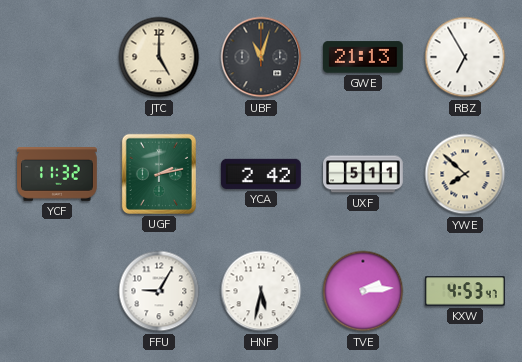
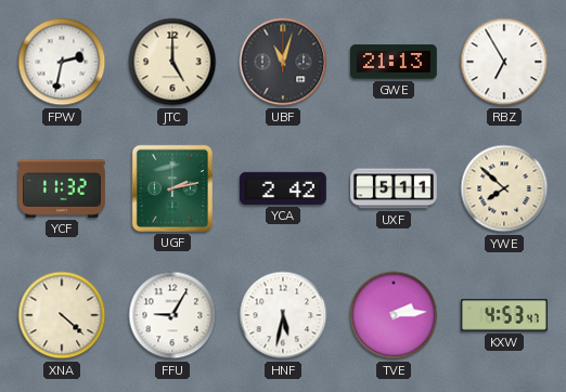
FPW: none -> 2:32 (62, 62)
XNA: none -> 4:22 (62, 315)
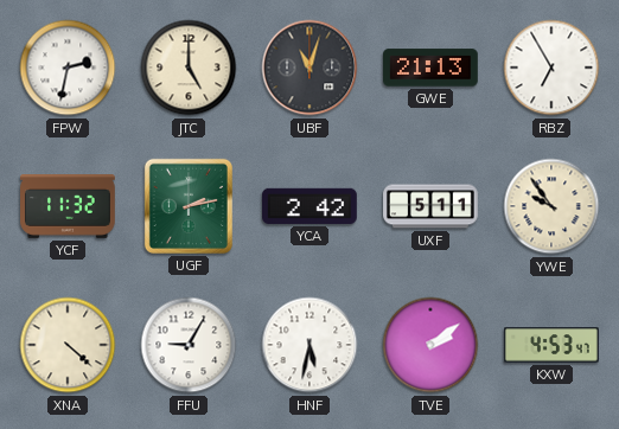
YWE: 7:52 -> 9:54 (551, 206)
TVE: 2:14 -> 2:09 (430, 345)
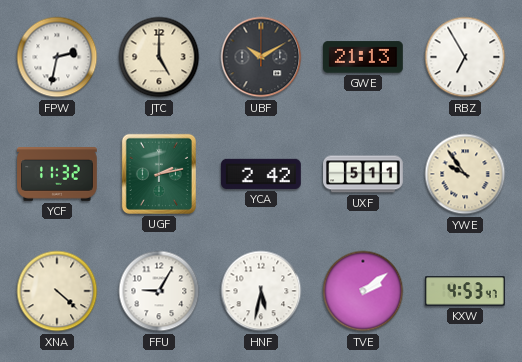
UBF: 11:03 -> 10:10 (261, 57)
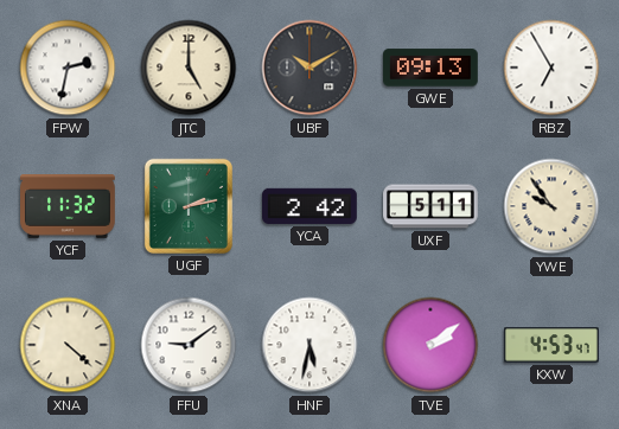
GWE: 21:13 -> 09:13 (432, 68)
FFU: 9:05 -> 9:09 (189, 345)
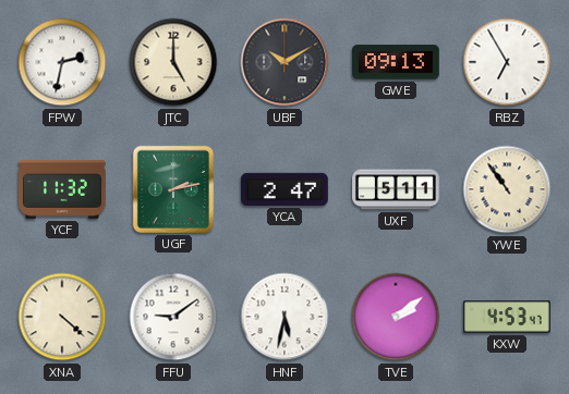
YCA: 2:42 -> 2:47 (286, 189)
YWE: 9:54 -> 10:54 (507, 189)
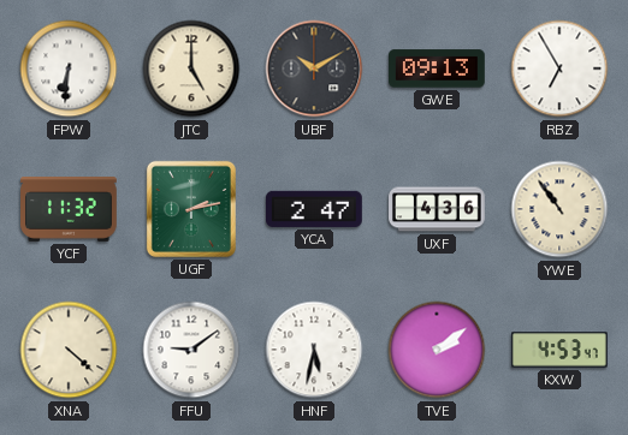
FPW: 2:32 -> 6:31 (69, 68)
UXF: 5:11 -> 4:36 (437, 209)
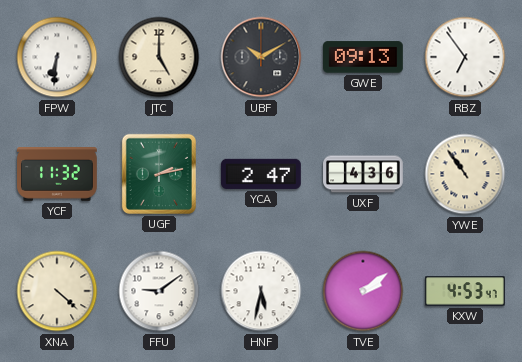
RBZ: 6:55 -> 6:54 (465, 57)
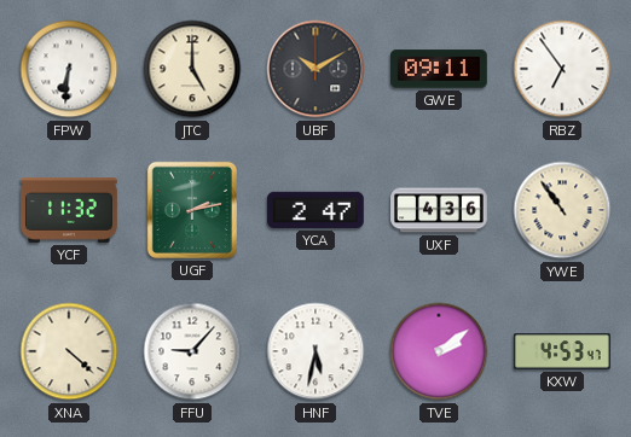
GWE: 09:13 -> 09:11 (440, 69)
FFU: 9:09 -> 9:07 (192, 351)
